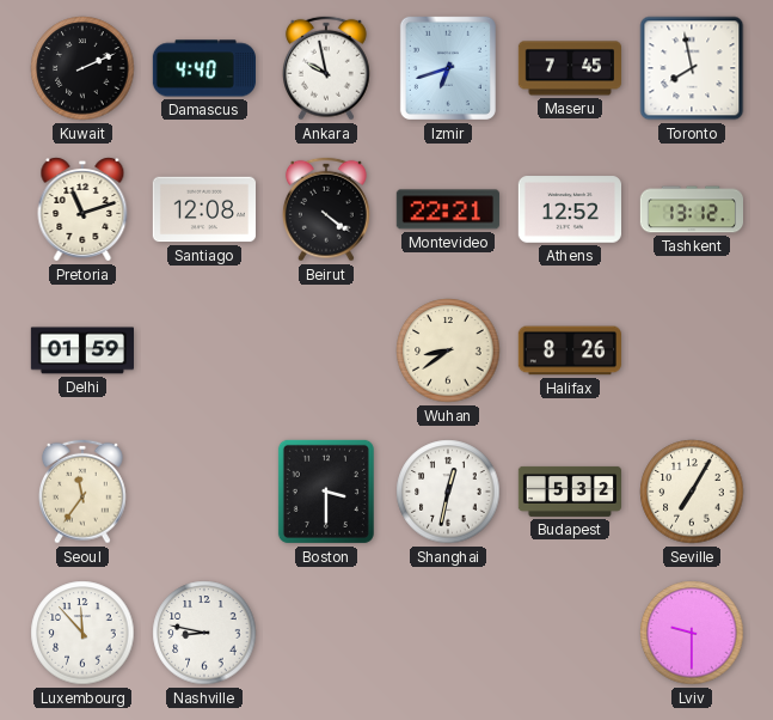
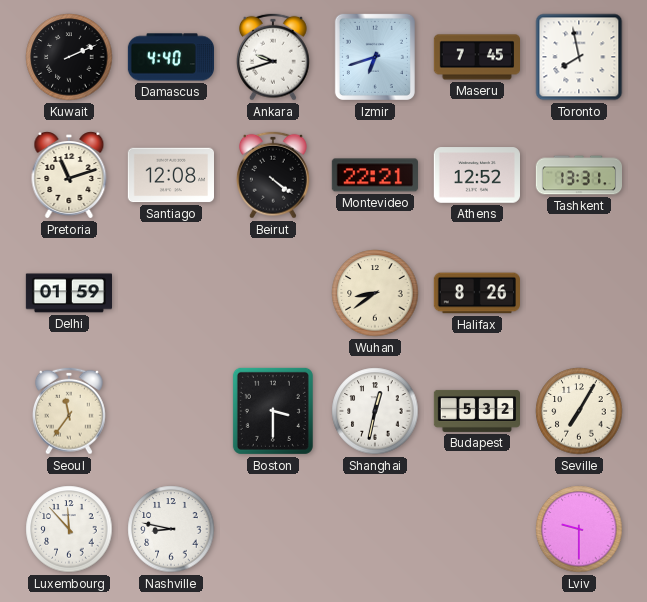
Ankara: 9:58 -> 9:42 (273, 57)
Tashkent: 13:12 -> 13:31 (578, 175)
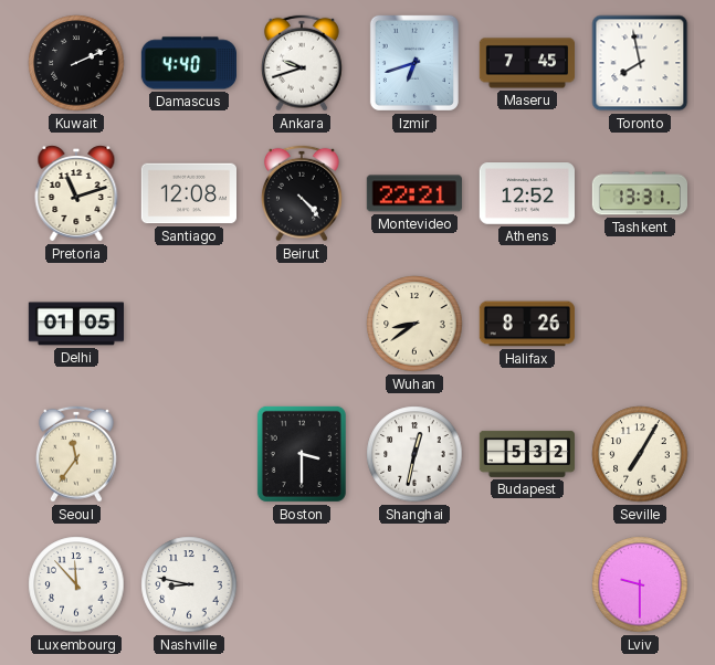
Beirut: 4:21 -> 4:23 (302, 193)
Delhi: 01:59 -> 01:05 (75, 324)
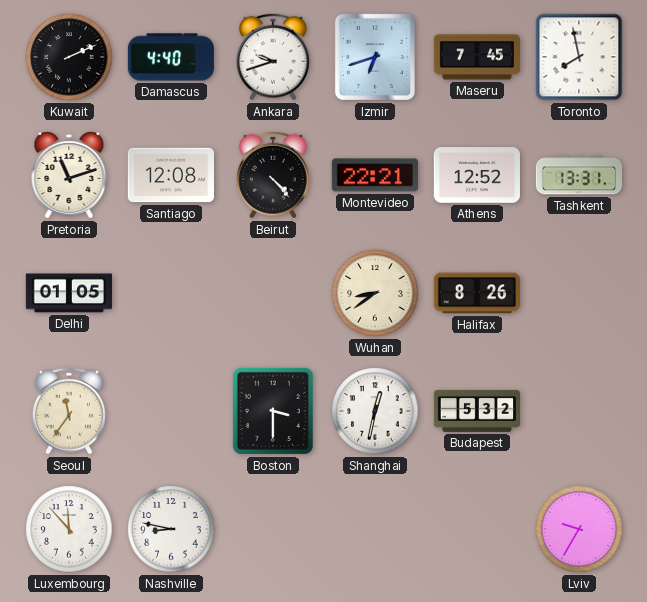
Seville: 7:05 -> none (640, 454)
Lviv: 9:30 -> 9:35 (579, 529)
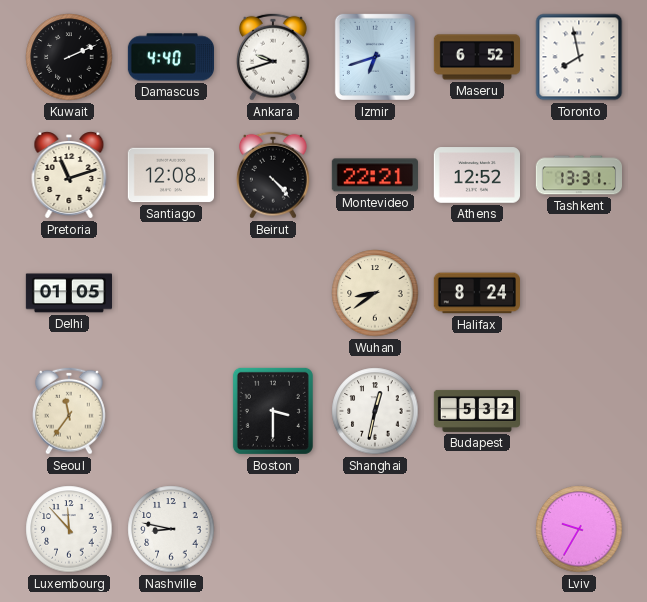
Maseru: 7:45 -> 6:52 (476, 57)
Halifax: 8:26 -> 8:24 (477, 293)
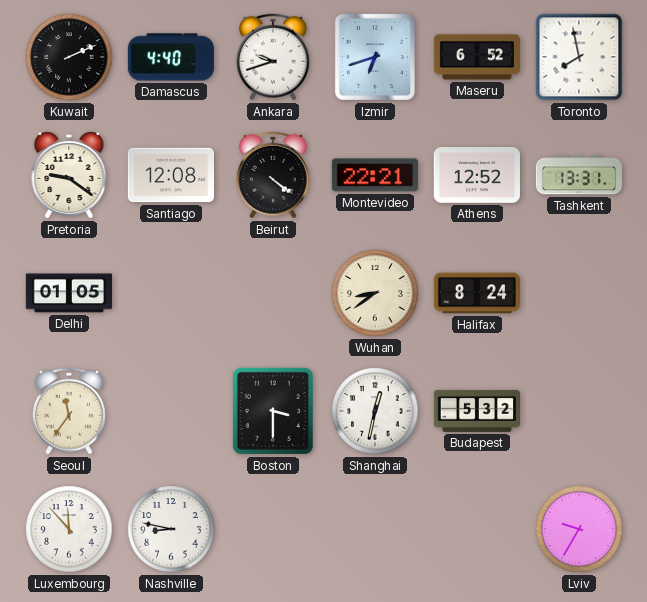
Pretoria: 11:12 -> 9:21 (69, 175)
Beirut: 4:23 -> 4:21 (273, 175)
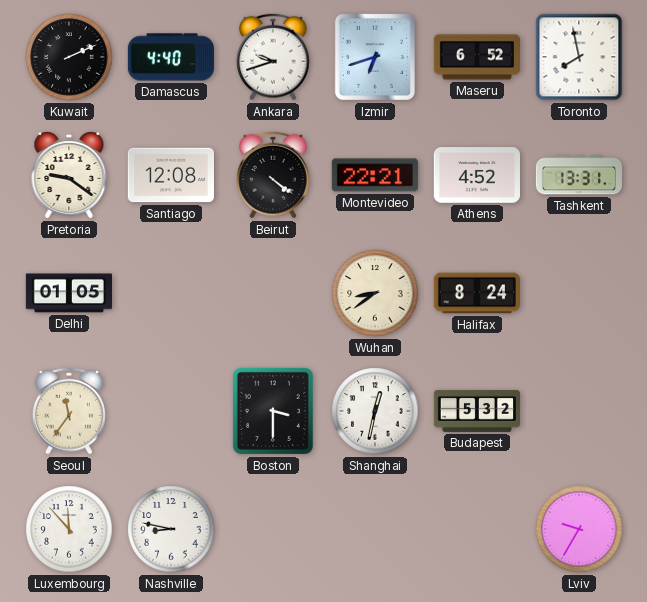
Athens: 12:52 -> 4:52 (476, 175)
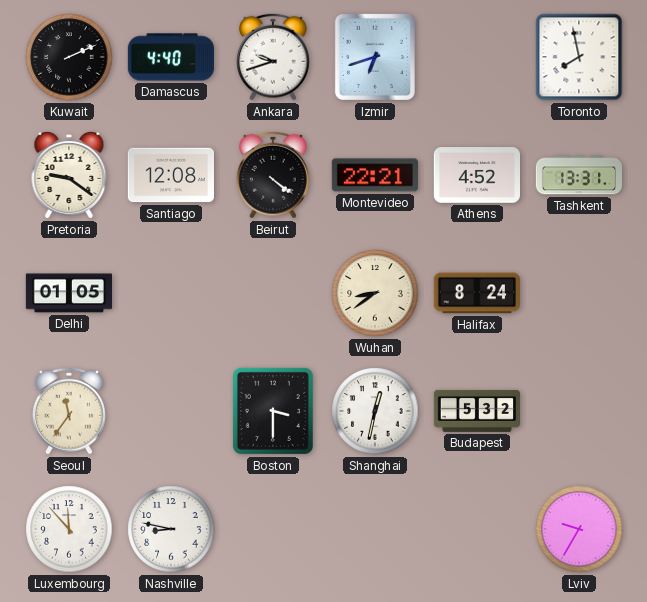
Maseru: 6:52 -> none (476, 57)
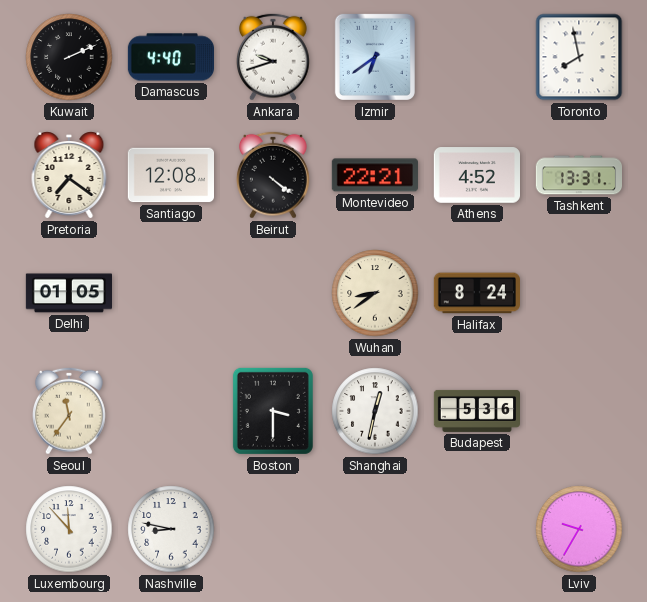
Izmir: 6:42 -> 6:39 (375, 57)
Pretoria: 9:21 -> 7:21 (69, 175)
Budapest: 5:32 -> 5:36 (476, 411)
